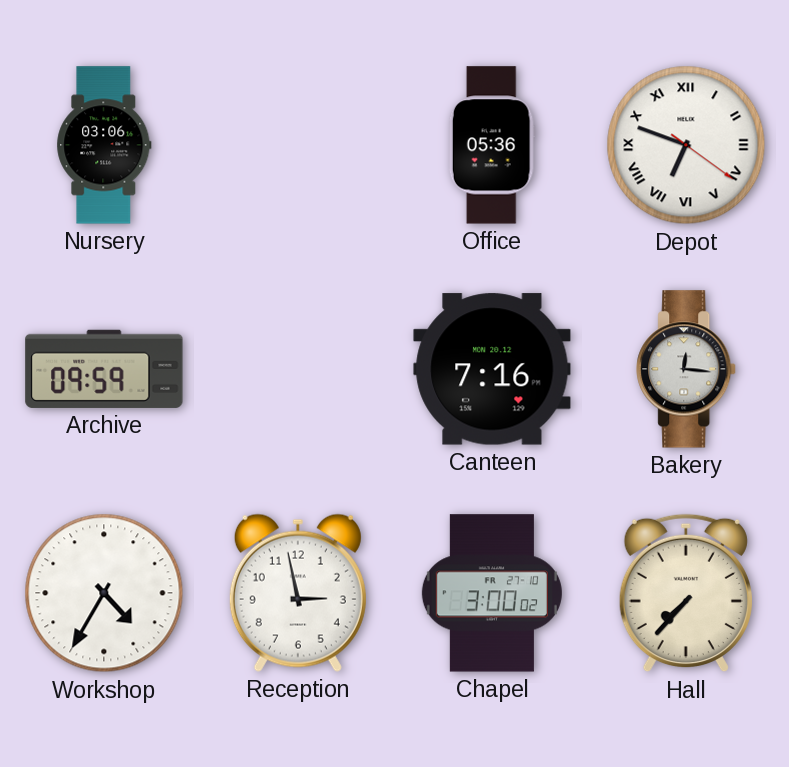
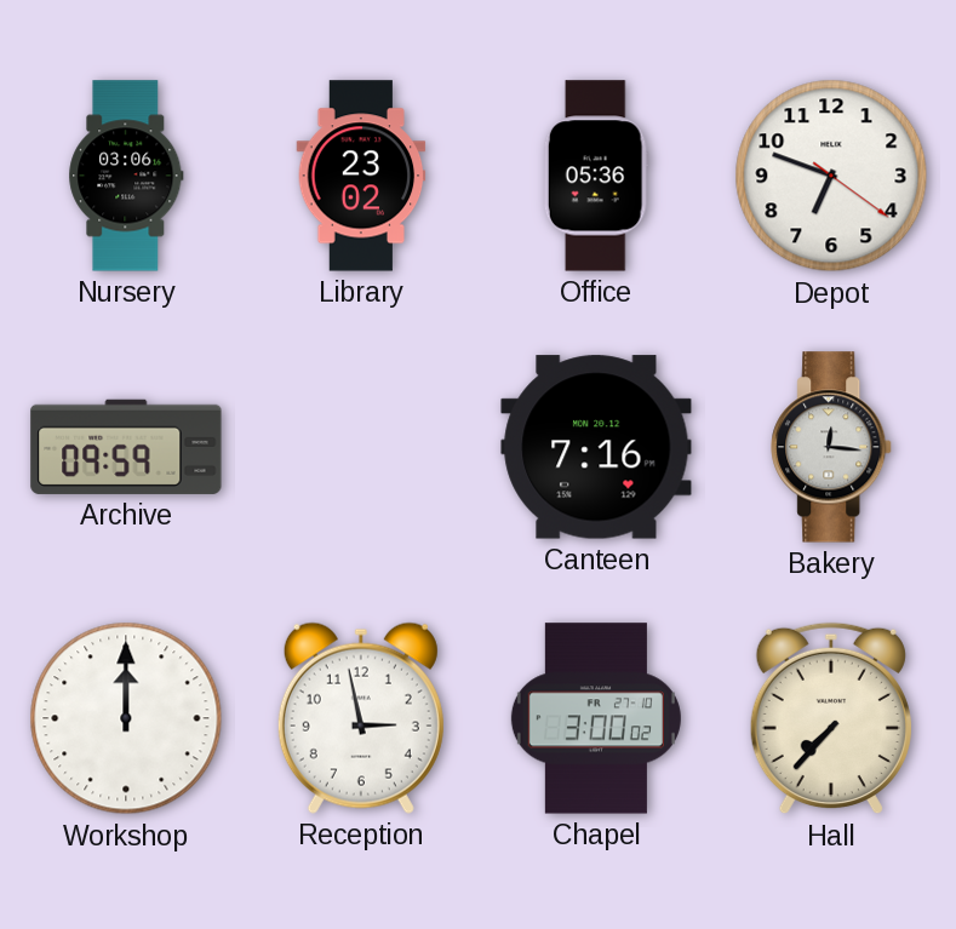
Library: none -> 23:02 (361, 176)
Depot numerals: Roman -> Arabic (831, 176)
Workshop: 4:35 -> 12:00 (126, 718)
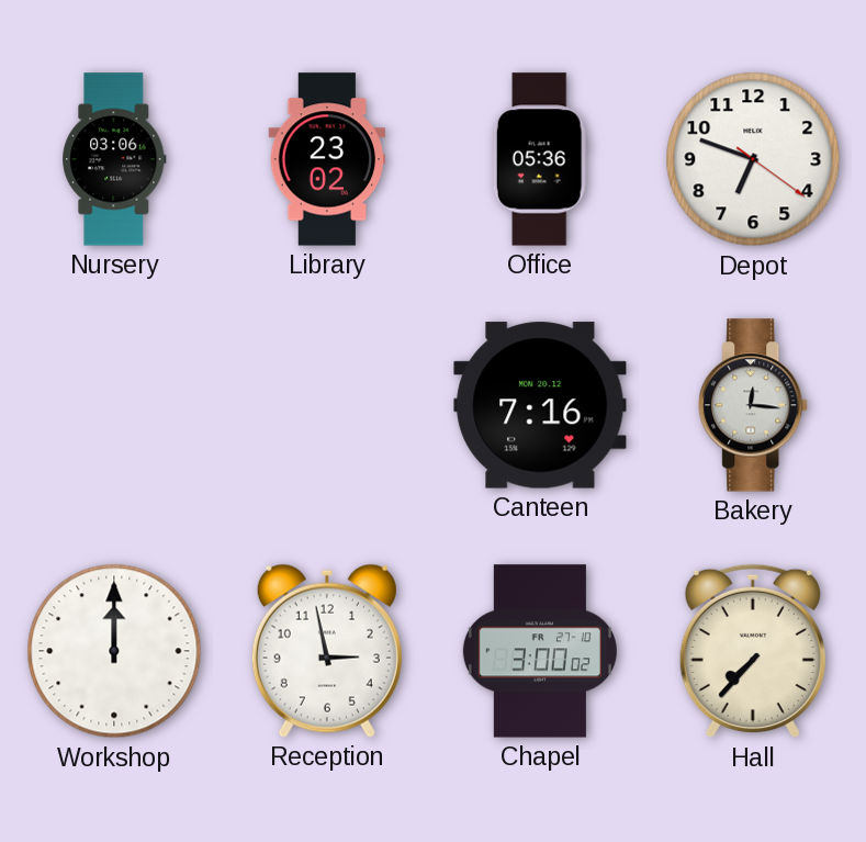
Archive: 09:59 -> none (126, 447)
